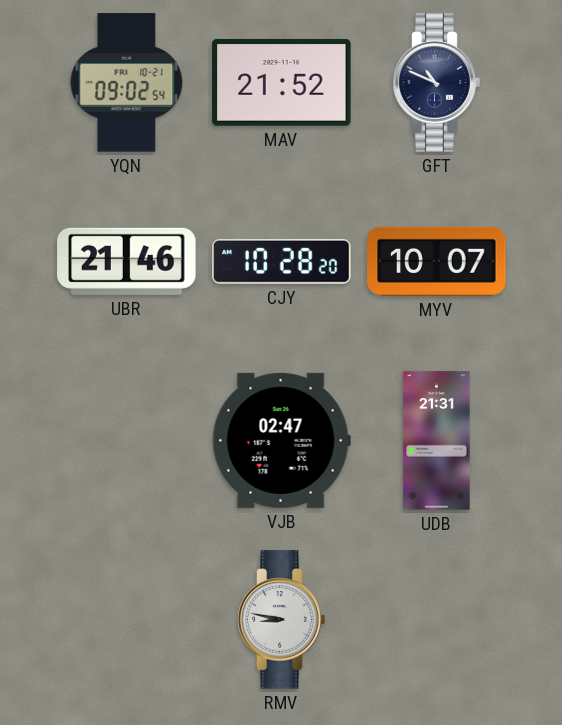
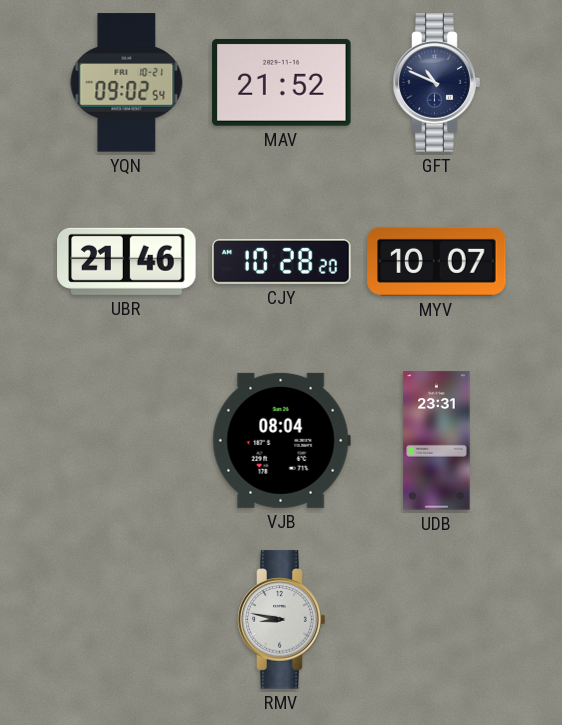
VJB: 02:47 -> 08:04 (281, 440)
UDB: 21:31 -> 23:31 (437, 441)
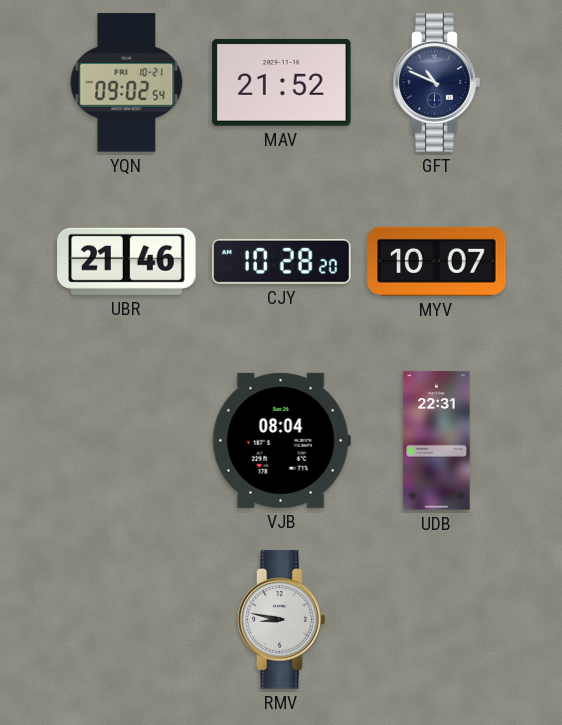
UDB: 23:31 -> 22:31 (437, 441)
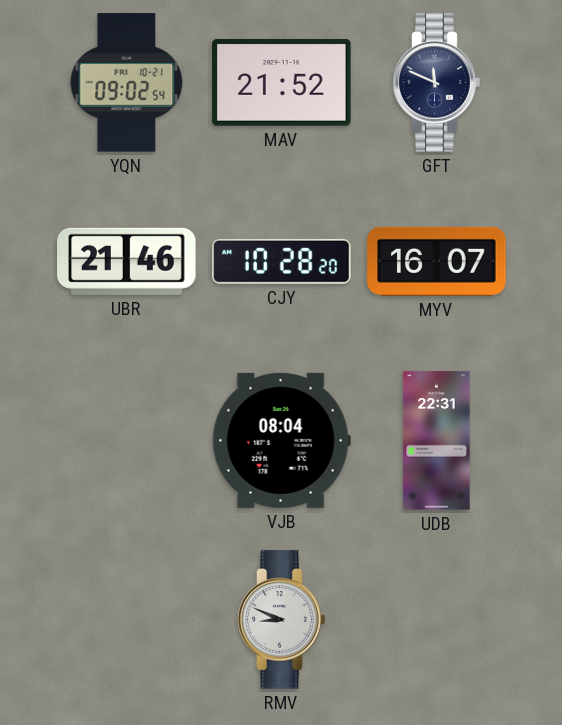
GFT: 10:49 -> 11:49 (437, 83)
MYV: 10:07 -> 16:07 (437, 261)
RMV: 8:47 -> 8:49 (282, 620)
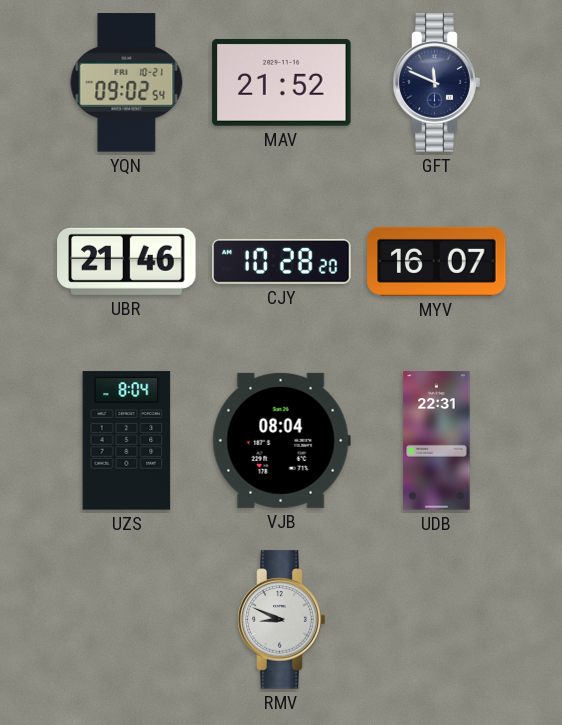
UZS: none -> 8:04 (127, 441)
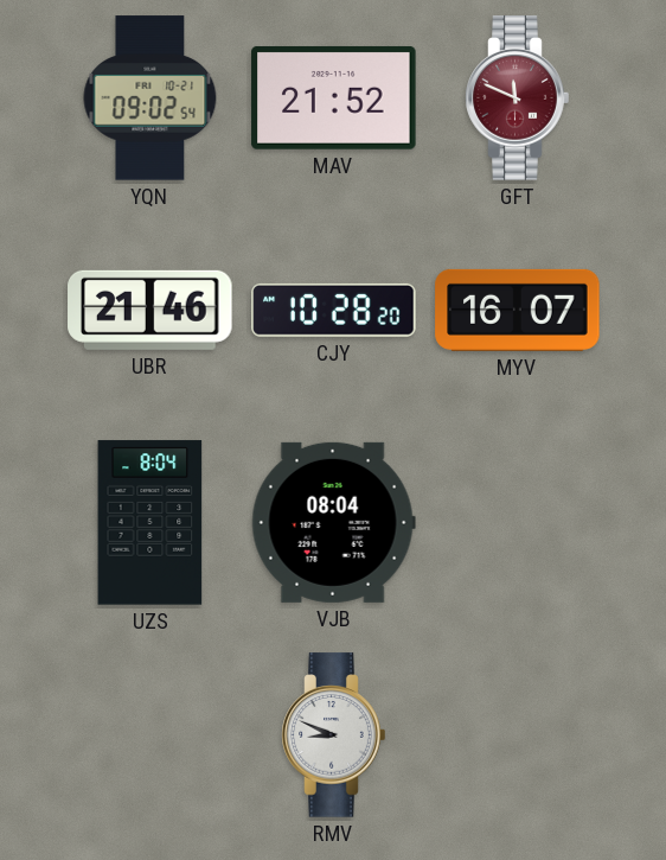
GFT dial: navy -> burgundy (518, 98)
UDB: 22:31 -> none (437, 441)
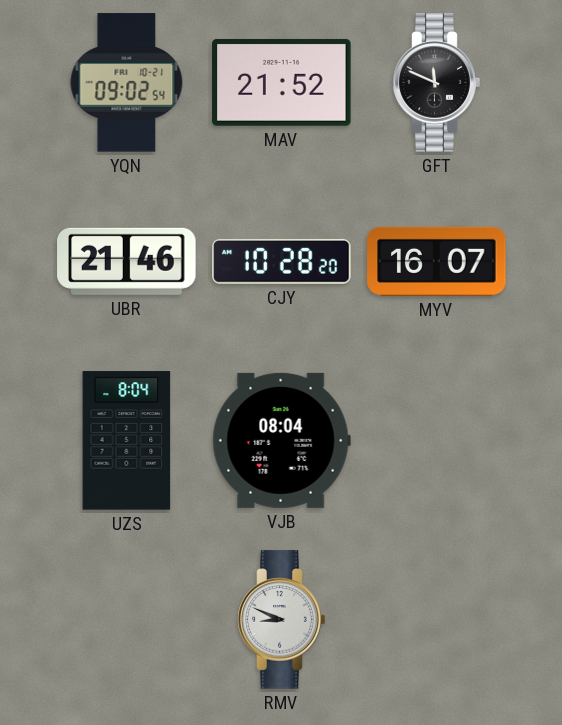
GFT dial: burgundy -> black (437, 83)
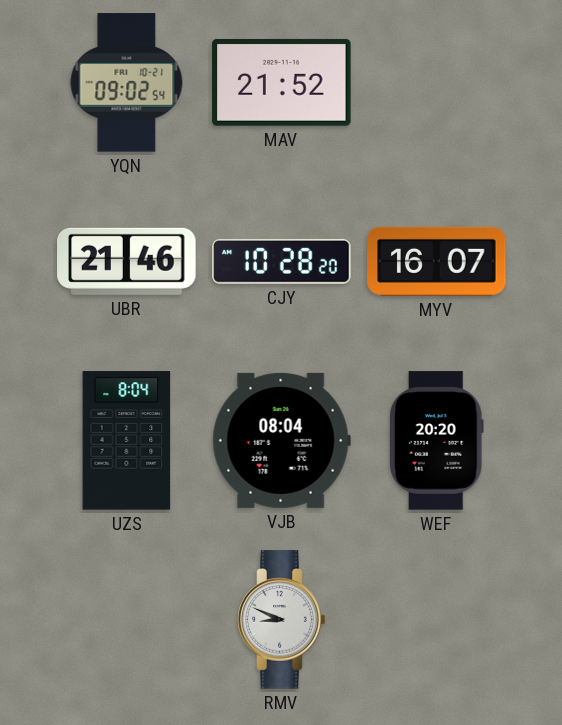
GFT: 11:49 -> none (437, 83)
WEF: none -> 20:20 (436, 441)
